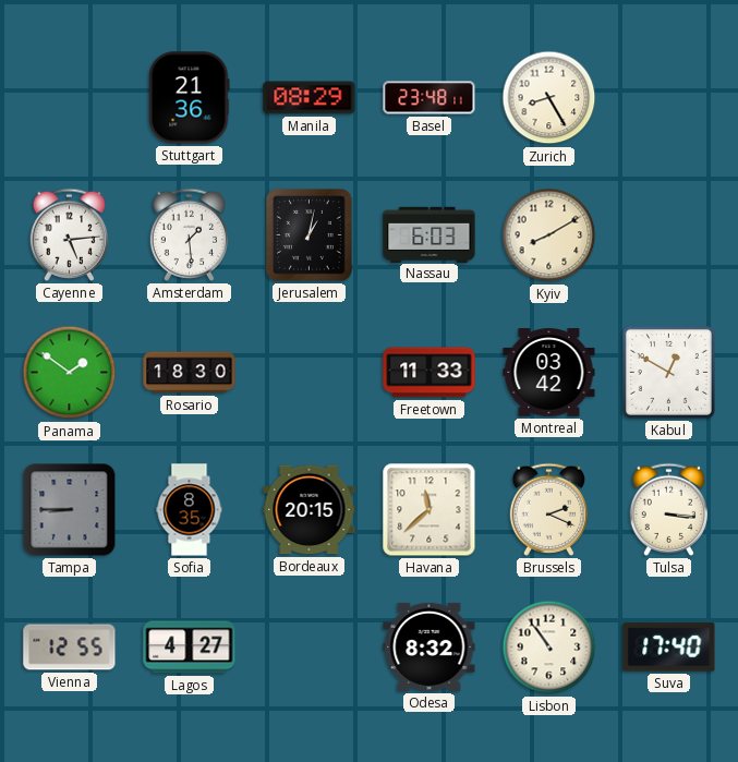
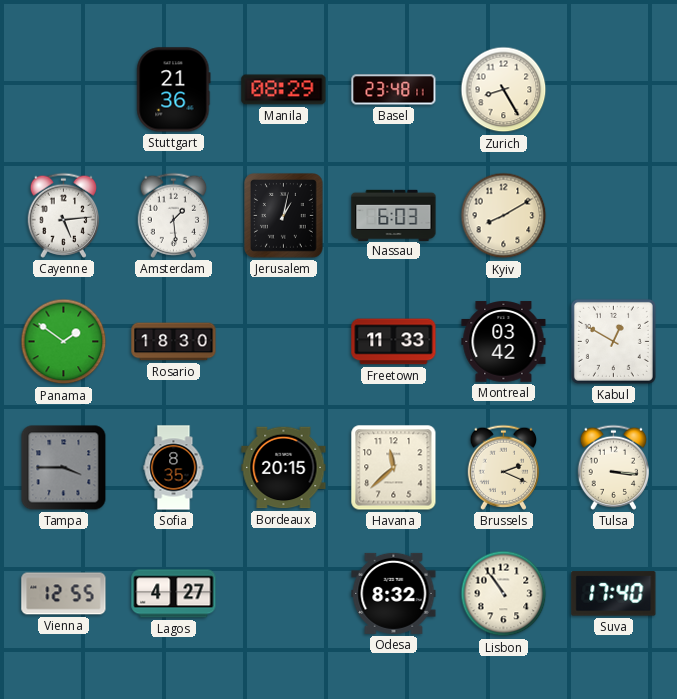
Tampa: 8:45 -> 3:45 (64, 468)
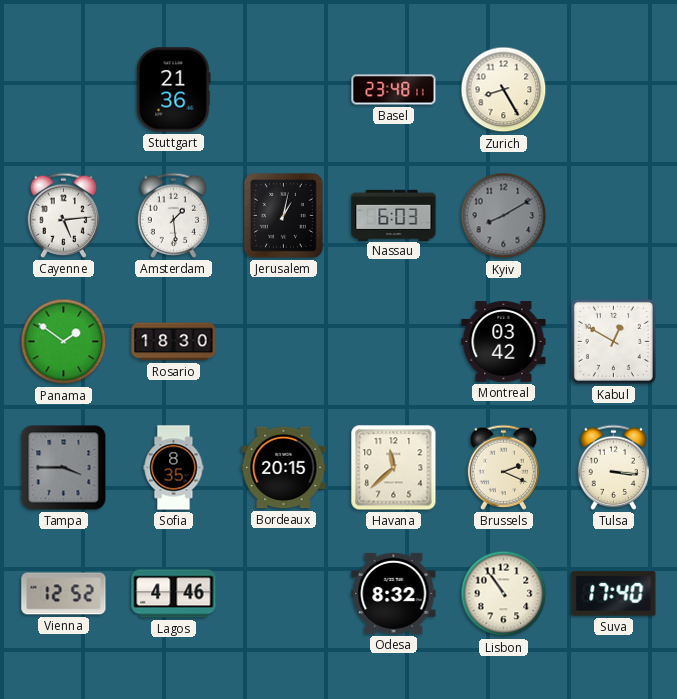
Manila: 08:29 -> none (284, 90)
Kyiv dial: cream -> grey (504, 216)
Freetown: 11:33 -> none (394, 342)
Vienna: 12:55 -> 12:52 (64, 594)
Lagos: 4:27 -> 4:46 (174, 594)
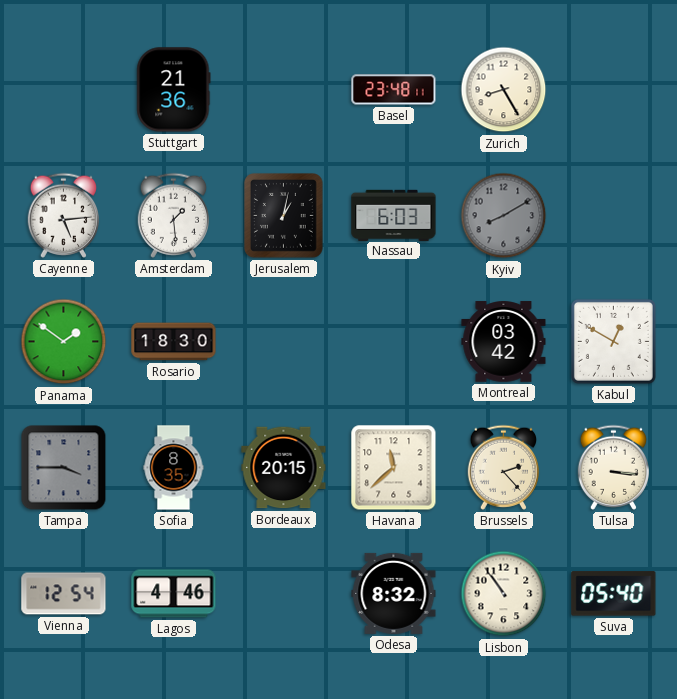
Brussels: 2:19 -> 2:23 (503, 467)
Vienna: 12:52 -> 12:54 (64, 594)
Suva: 17:40 -> 05:40 (614, 594)
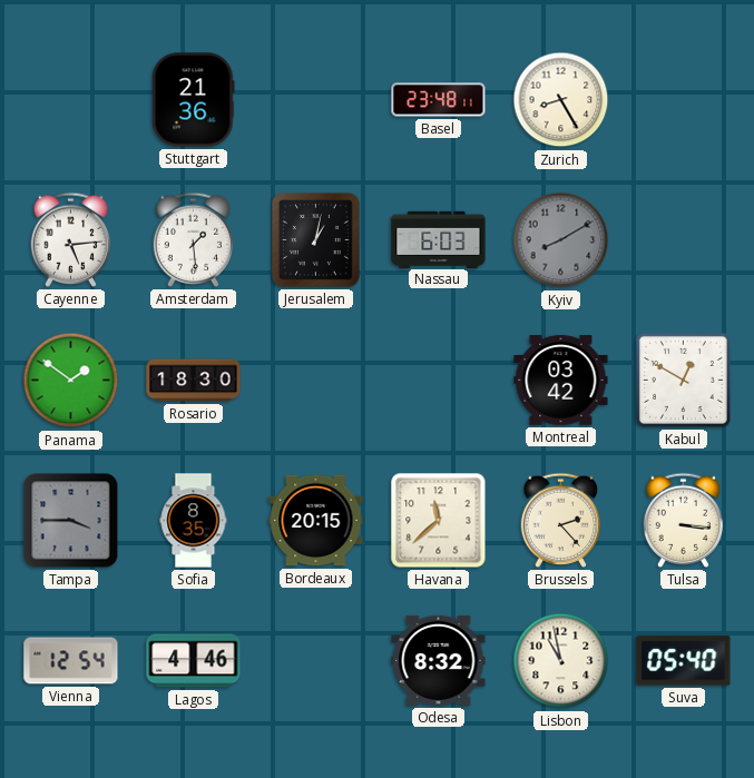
Lisbon: 10:54 -> 10:58 (561, 661)
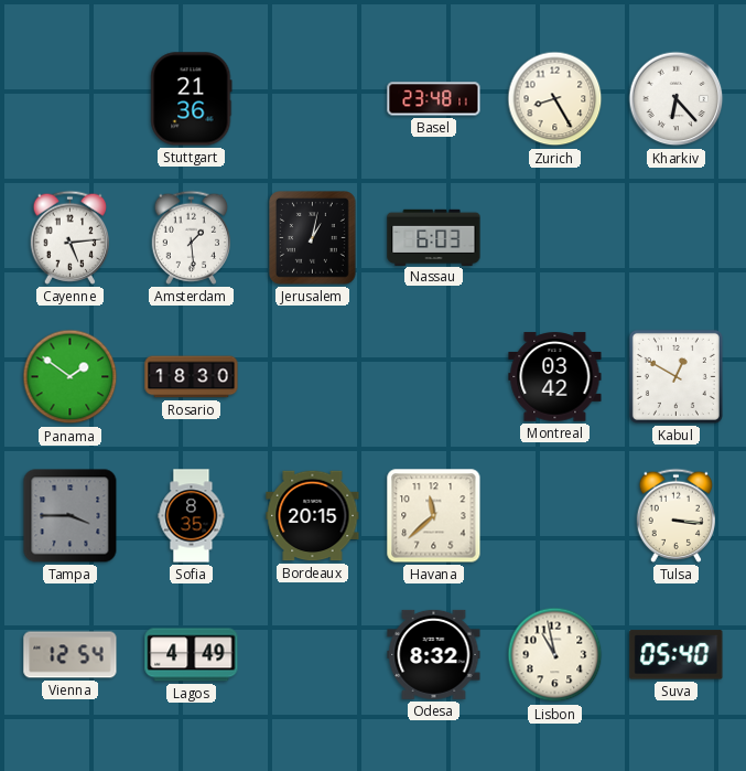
Kharkiv: none -> 6:23 (677, 99)
Kyiv: 8:10 -> none (561, 240)
Brussels: 2:23 -> none (560, 520)
Lagos: 4:46 -> 4:49 (192, 655)
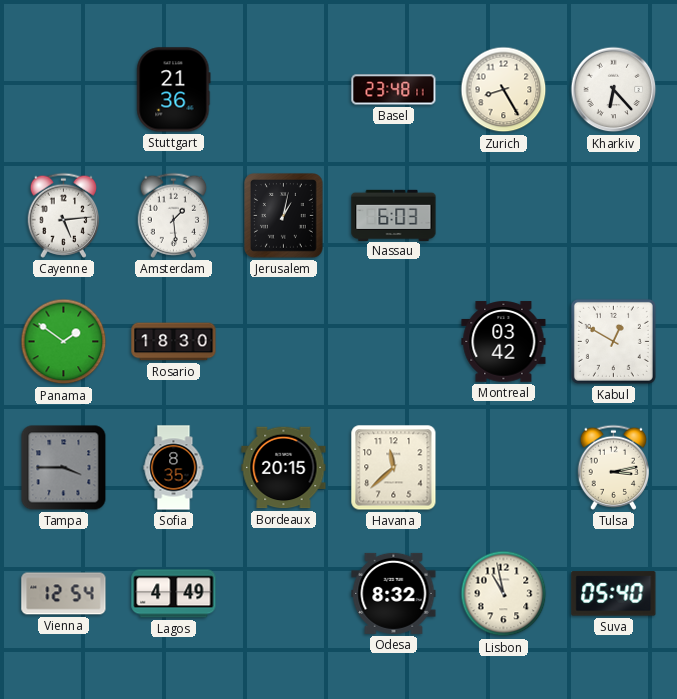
Tulsa: 3:16 -> 3:13 (613, 467)
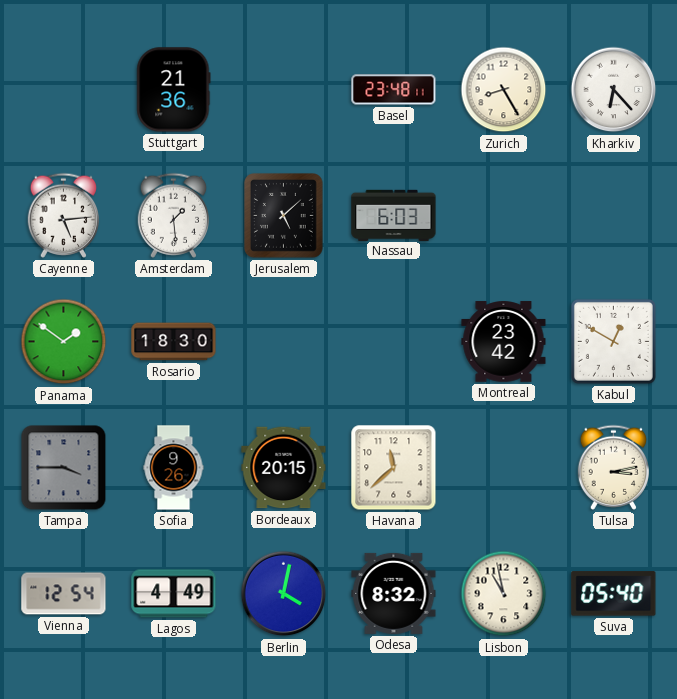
Jerusalem: 1:02 -> 5:08 (284, 216)
Montreal: 03:42 -> 23:42 (504, 342)
Sofia: 8:35 -> 9:26 (174, 468)
Berlin: none -> 4:02 (284, 594)
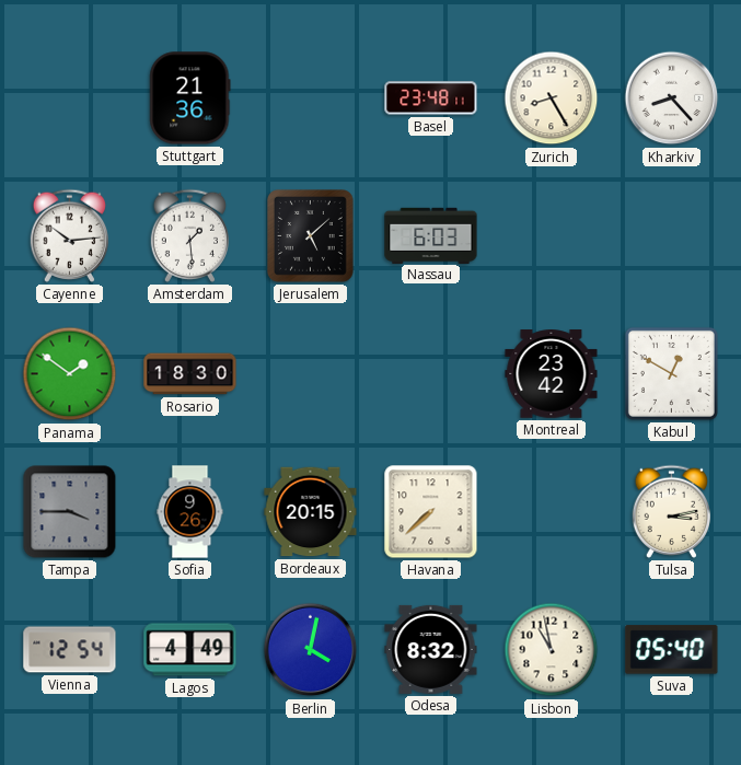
Kharkiv: 6:23 -> 8:23 (672, 98)
Cayenne: 5:14 -> 10:14 (69, 235)
Havana: 11:38 -> 7:38 (431, 512)
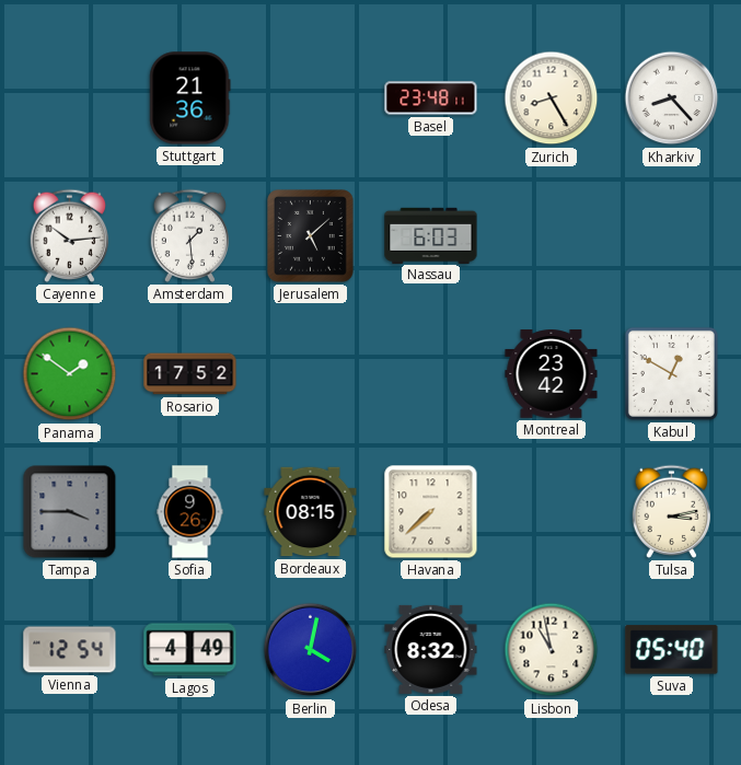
Rosario: 18:30 -> 17:52 (190, 374)
Bordeaux: 20:15 -> 08:15 (311, 512)
